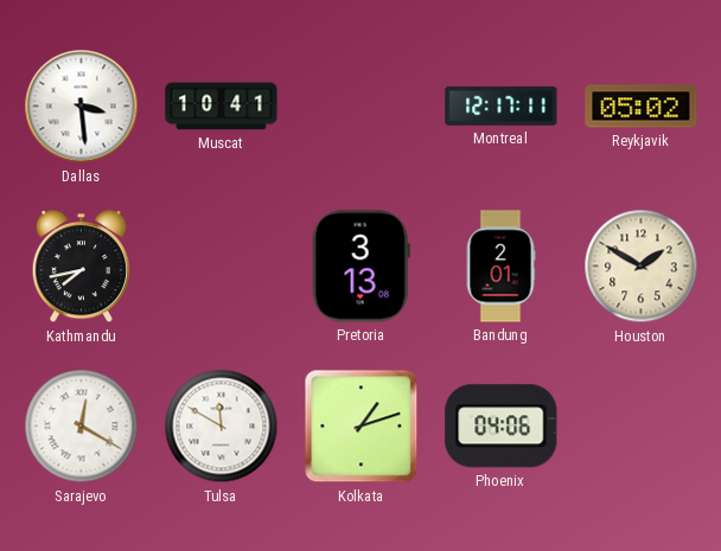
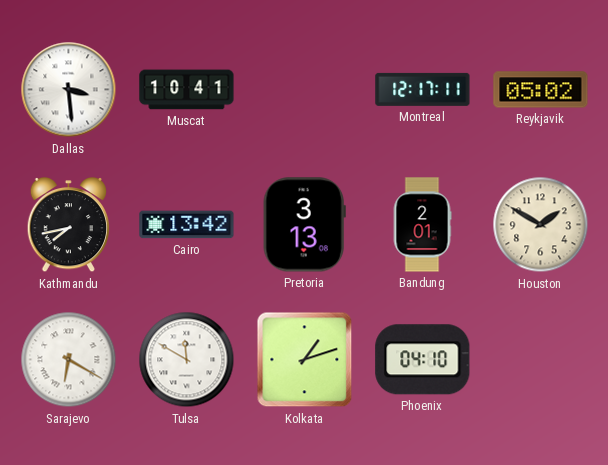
Cairo: none -> 13:42 (187, 225)
Sarajevo: 12:20 -> 6:20 (69, 360)
Phoenix: 04:06 -> 04:10 (423, 360)
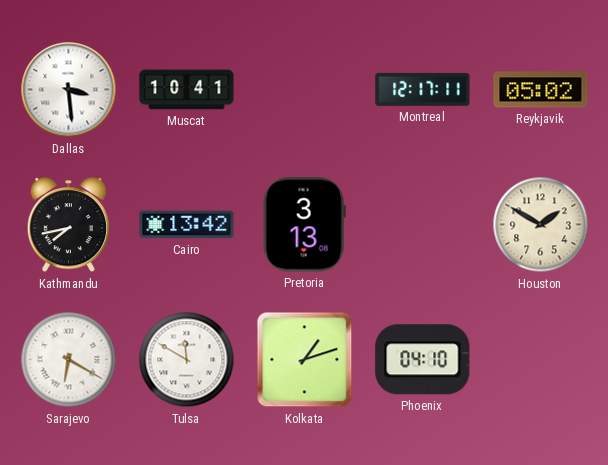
Bandung: 2:01 -> none (422, 225)
